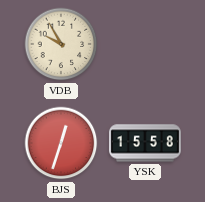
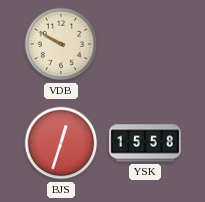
VDB: 9:55 -> 9:50 (61, 44)
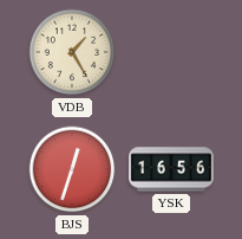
VDB: 9:50 -> 1:25 (72, 52)
YSK: 15:58 -> 16:56 (171, 169)
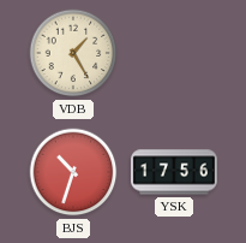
BJS: 12:33 -> 10:33 (73, 172)
YSK: 16:56 -> 17:56 (174, 172)
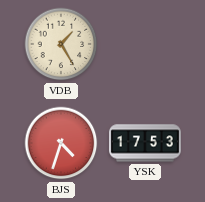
BJS: 10:33 -> 4:33 (61, 143)
YSK: 17:56 -> 17:53 (145, 143)
